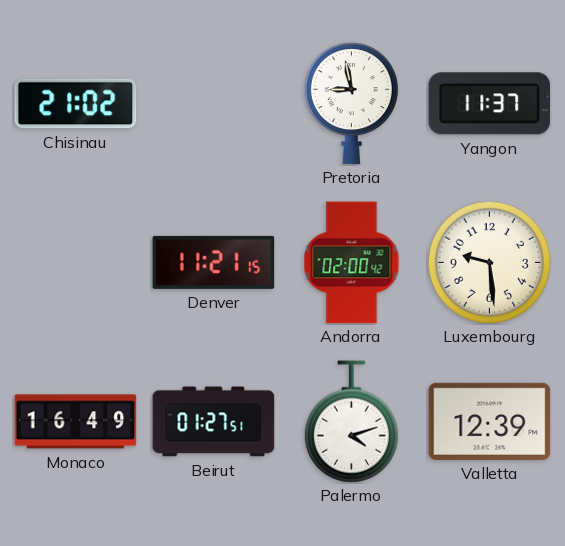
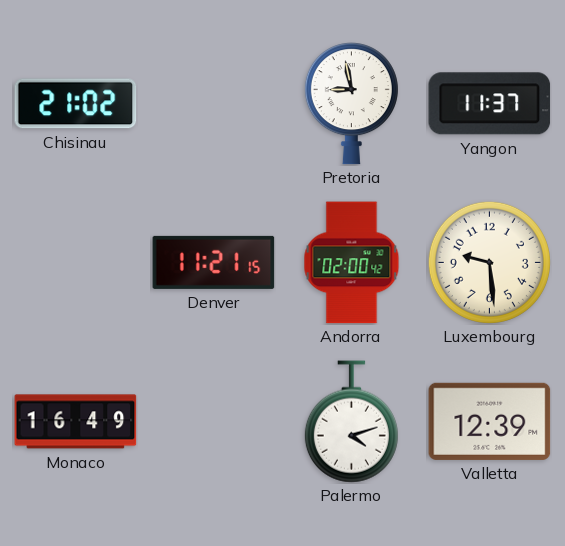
Beirut: 01:27 -> none (214, 422)
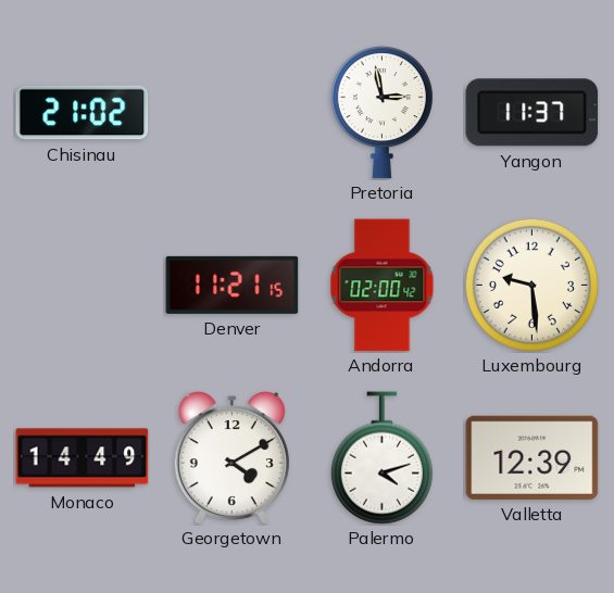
Pretoria: 8:58 -> 2:58 (381, 113)
Monaco: 16:49 -> 14:49 (83, 458)
Georgetown: none -> 4:10 (231, 457)
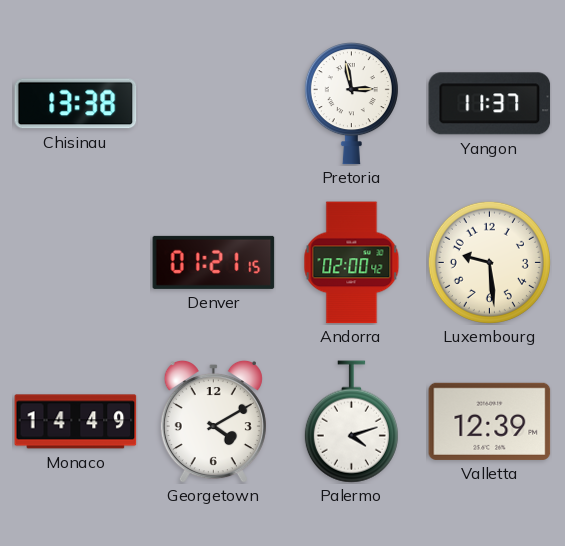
Chisinau: 21:02 -> 13:38 (76, 104)
Denver: 11:21 -> 01:21 (214, 262)
